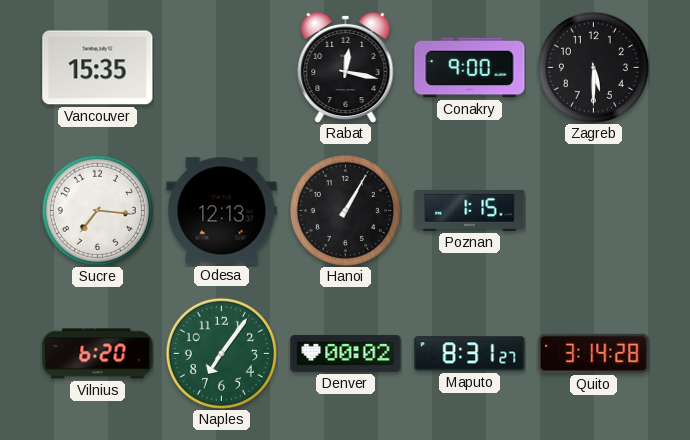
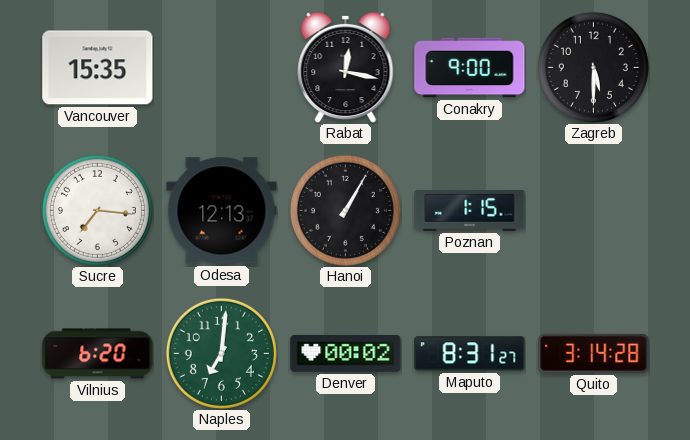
Naples: 7:06 -> 7:01 (221, 353)
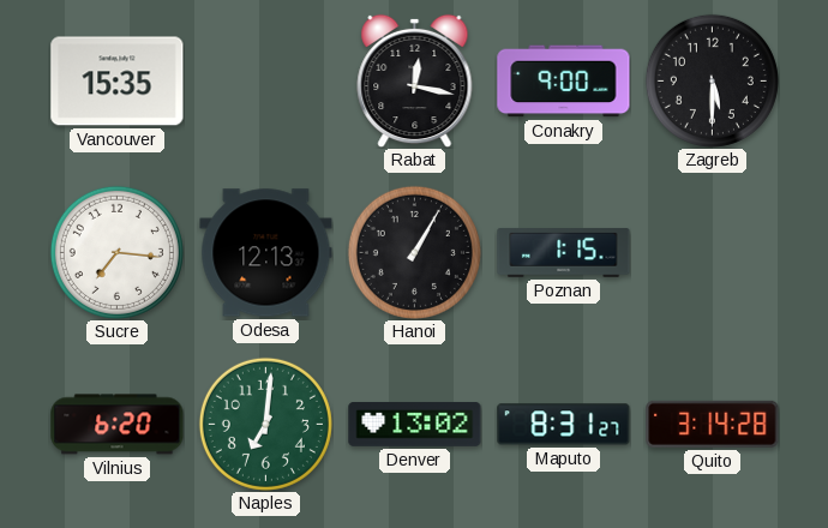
Denver: 00:02 -> 13:02 (415, 425)
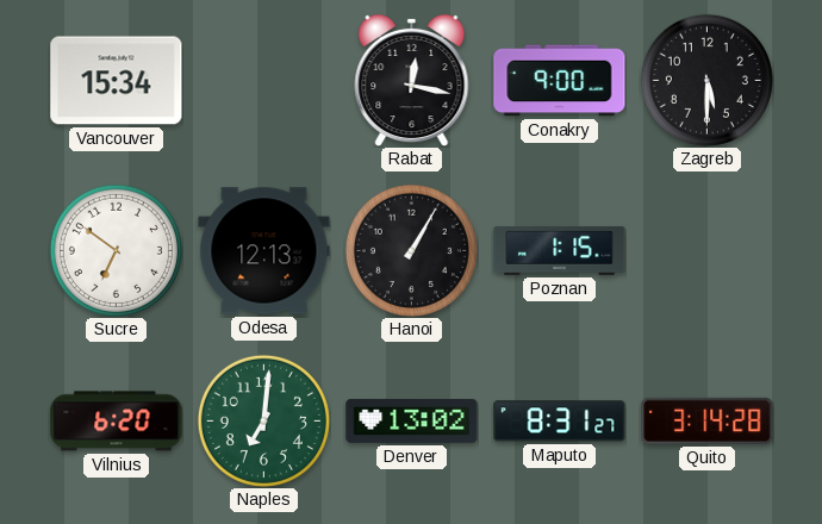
Vancouver: 15:35 -> 15:34 (117, 81)
Sucre: 7:16 -> 6:51 (116, 250)
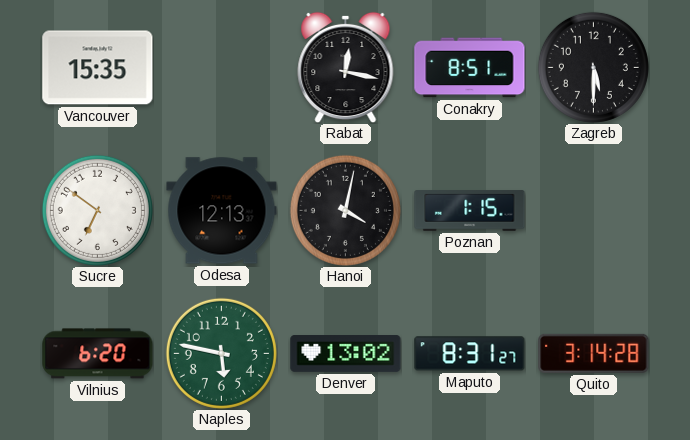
Vancouver: 15:34 -> 15:35 (98, 68)
Conakry: 9:00 -> 8:51 (470, 68)
Hanoi: 1:05 -> 4:02 (345, 210)
Naples: 7:01 -> 5:47 (221, 353)
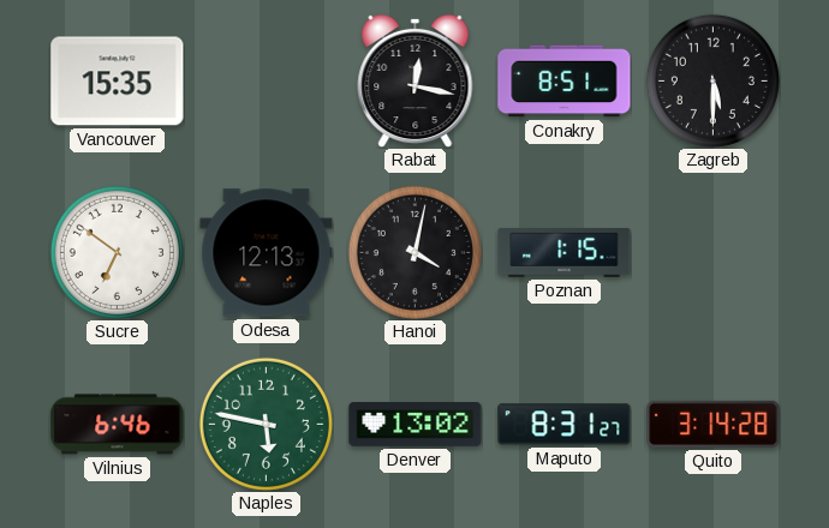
Vilnius: 6:20 -> 6:46 (118, 425)
